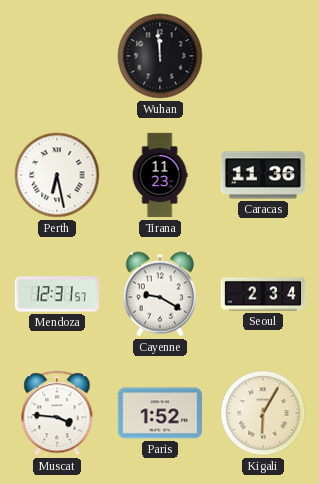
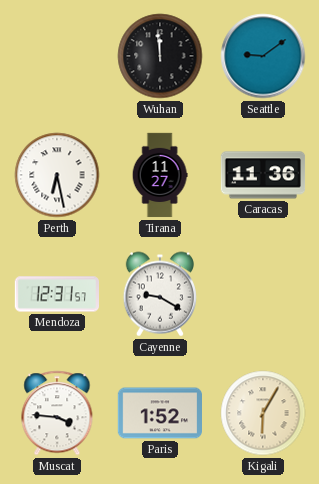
Seattle: none -> 9:09 (263, 56)
Tirana: 11:23 -> 11:27 (160, 175)
Seoul: 2:34 -> none (263, 294)
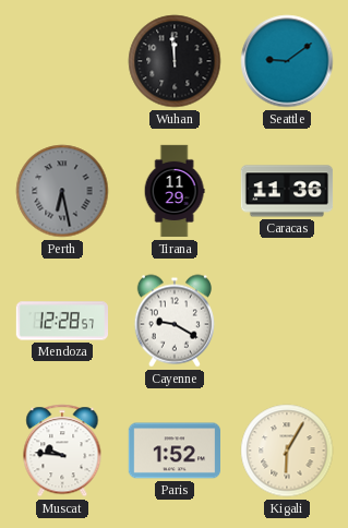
Perth dial: white -> grey (62, 191)
Tirana: 11:27 -> 11:29 (175, 191)
Mendoza: 12:31 -> 12:28 (61, 321)
Muscat: 3:46 -> 9:46 (62, 451)
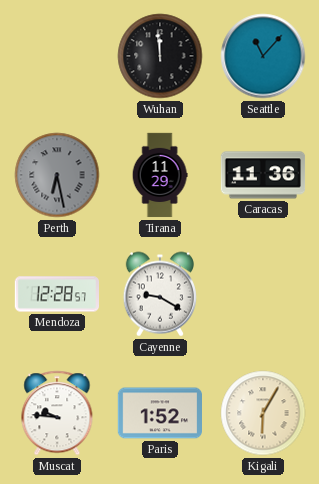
Seattle: 9:09 -> 11:07 (263, 56)
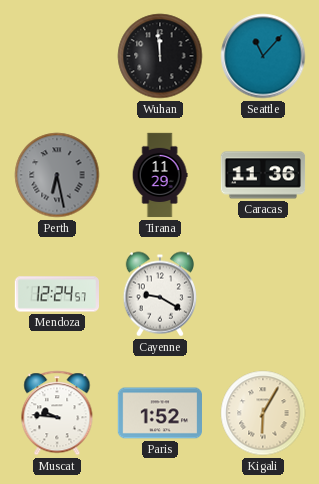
Mendoza: 12:28 -> 12:24 (56, 294)
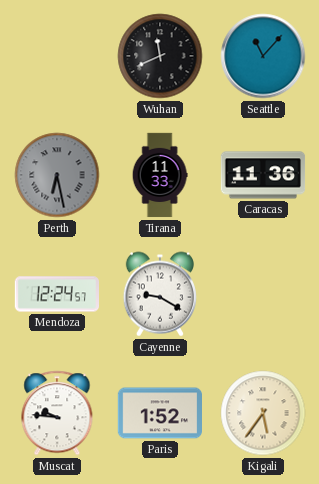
Wuhan: 11:59 -> 11:41 (160, 56)
Tirana: 11:29 -> 11:33 (160, 175)
Kigali: 6:05 -> 5:36 (263, 413)
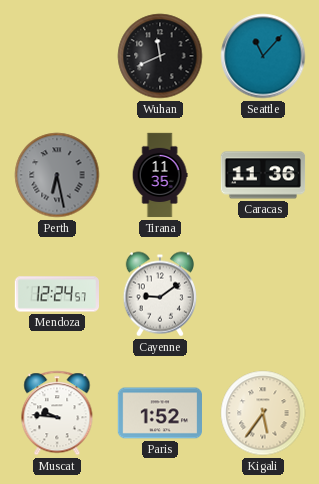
Tirana: 11:33 -> 11:35 (160, 175)
Cayenne: 9:20 -> 9:09 (160, 294)
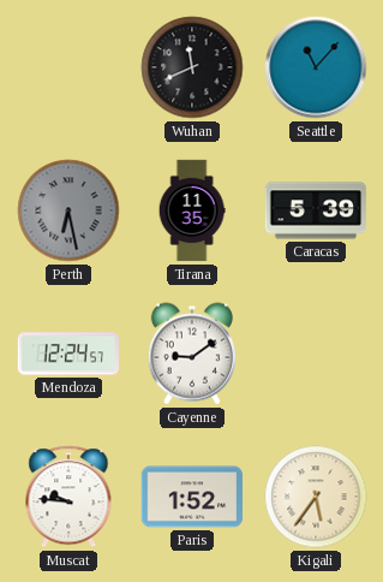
Caracas: 11:36 -> 5:39 (316, 210)
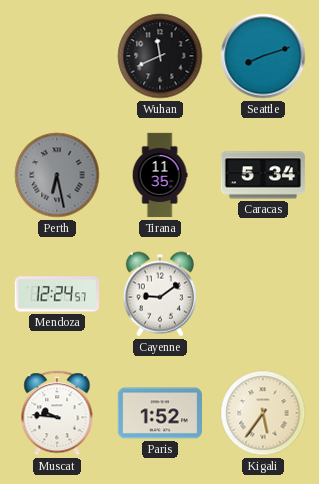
Seattle: 11:07 -> 8:12 (263, 56)
Caracas: 5:39 -> 5:34 (263, 175)
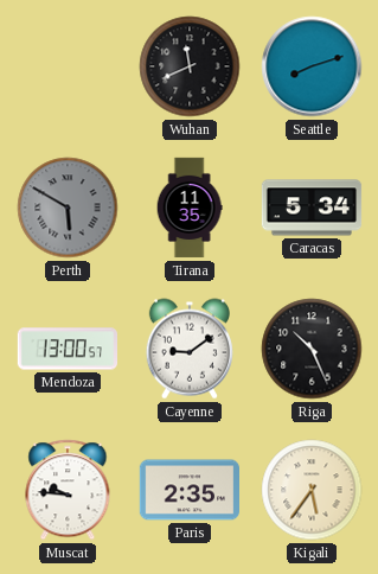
Perth: 6:28 -> 5:50 (68, 208)
Mendoza: 12:24 -> 13:00 (66, 349)
Riga: none -> 10:26 (312, 349)
Paris: 1:52 -> 2:35 (188, 490)
